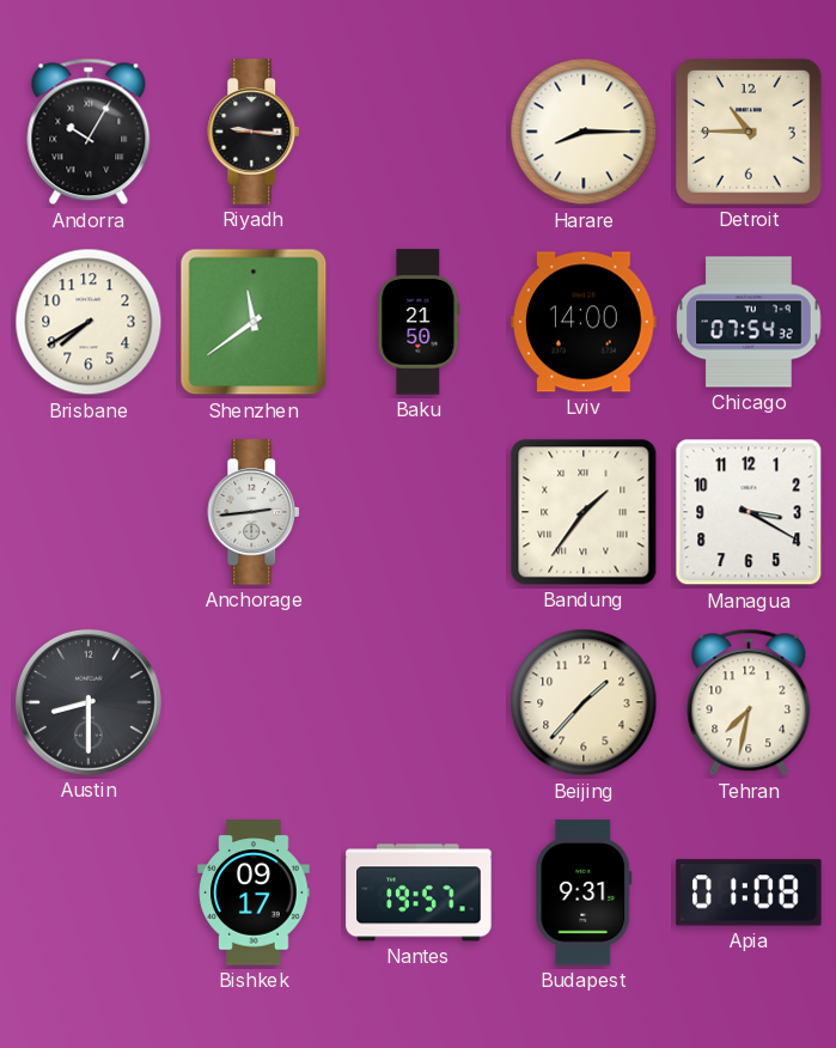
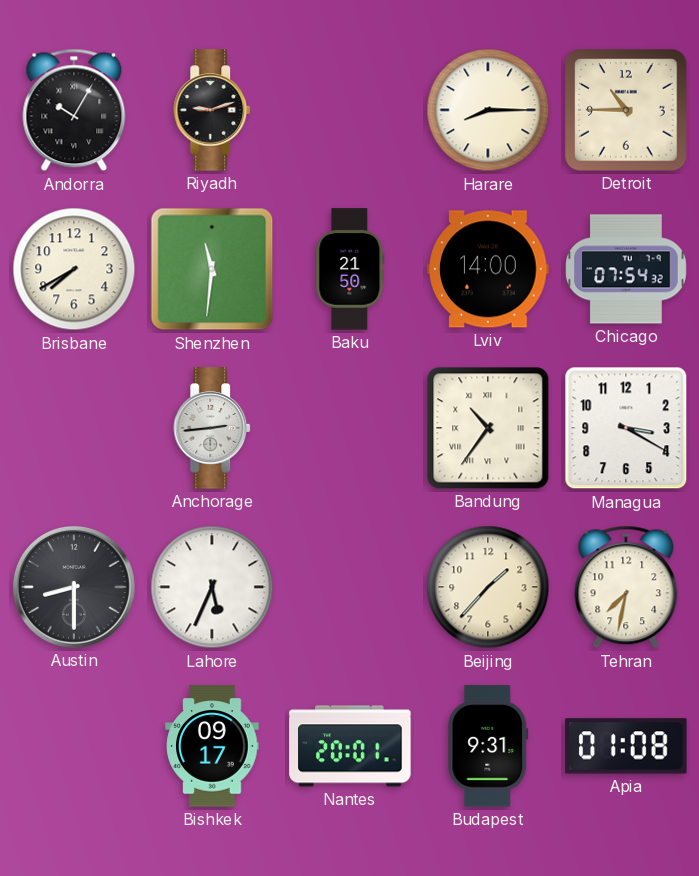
Riyadh: 9:16 -> 9:12 (213, 110)
Shenzhen: 11:39 -> 11:31 (212, 269)
Bandung: 1:36 -> 10:36 (488, 428)
Lahore: none -> 5:34 (212, 587)
Nantes: 19:57 -> 20:01 (350, 746)
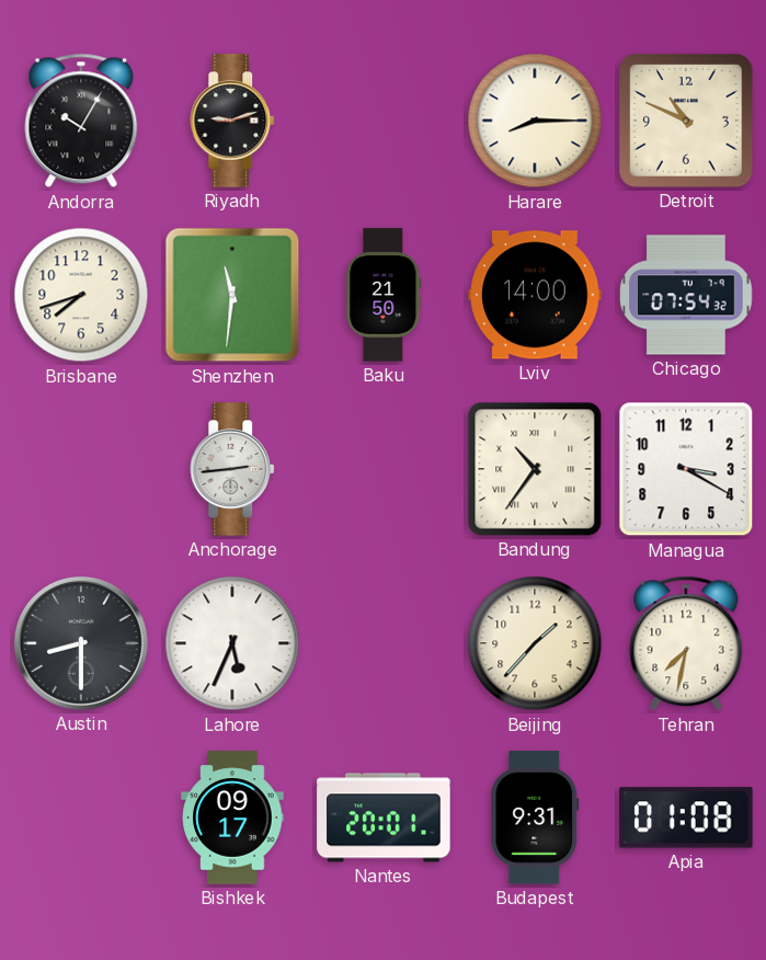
Detroit: 10:45 -> 10:49 (686, 121)
Brisbane: 7:40 -> 7:42 (81, 295)
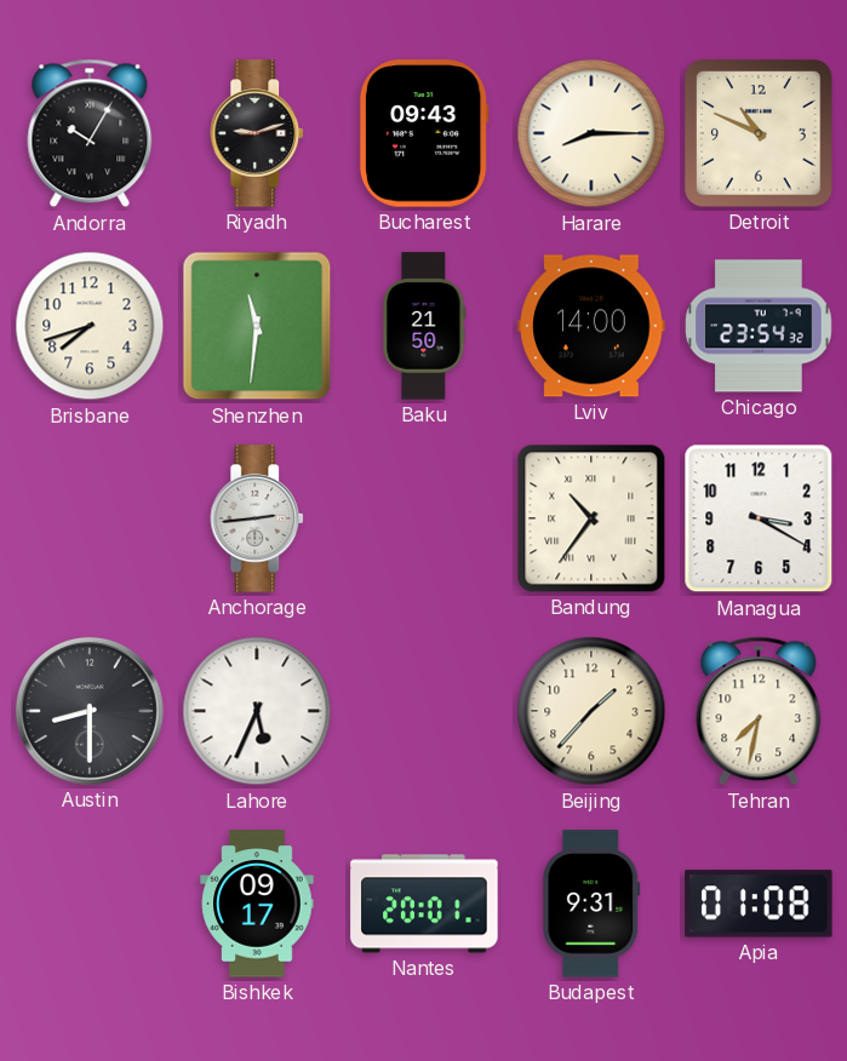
Bucharest: none -> 09:43 (424, 133)
Chicago: 07:54 -> 23:54 (759, 326)
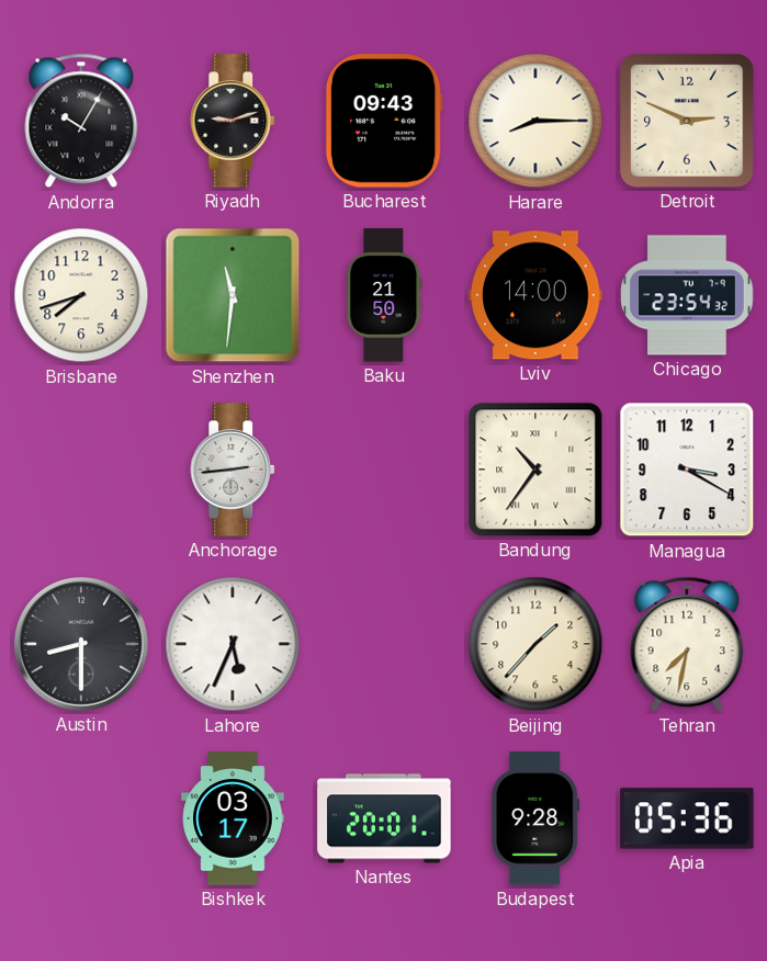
Detroit: 10:49 -> 2:49 (687, 121)
Bishkek: 09:17 -> 03:17 (233, 818)
Budapest: 9:31 -> 9:28 (535, 818)
Apia: 01:08 -> 05:36 (687, 818)
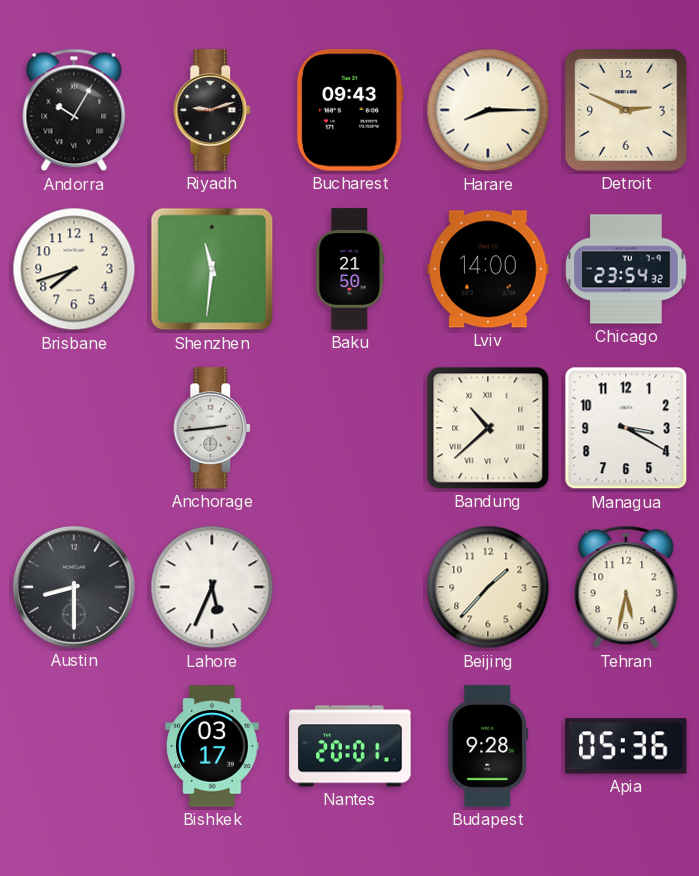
Bandung: 10:36 -> 10:38 (488, 428)
Tehran: 7:32 -> 5:32 (626, 587)
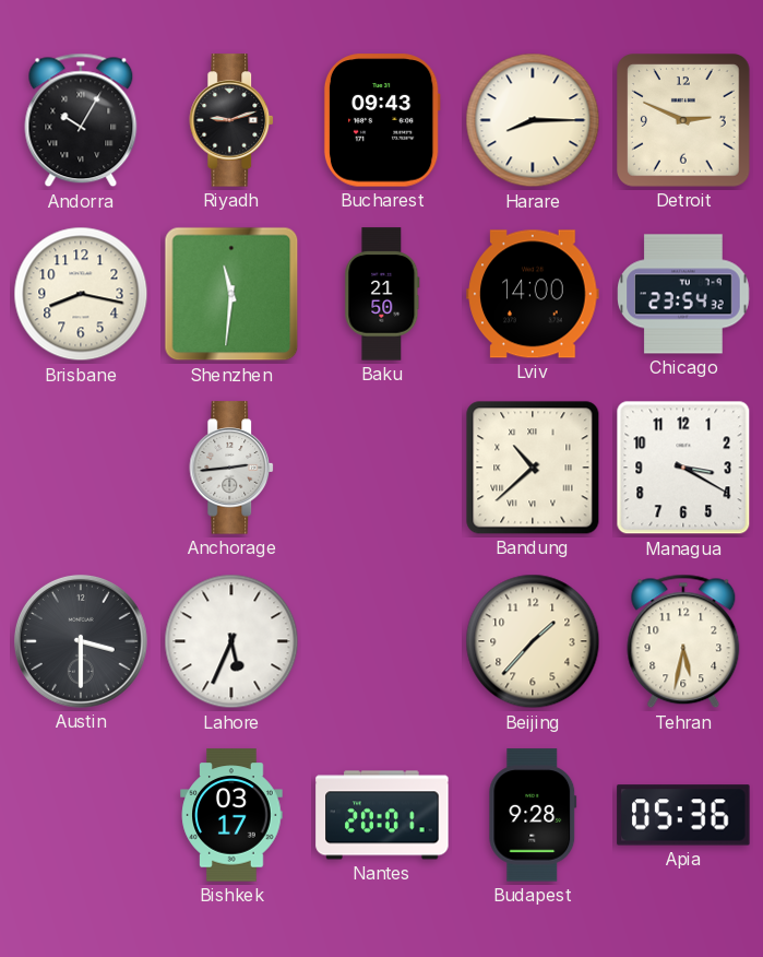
Brisbane: 7:42 -> 8:17 (81, 294)
Austin: 8:30 -> 3:30 (81, 641)
